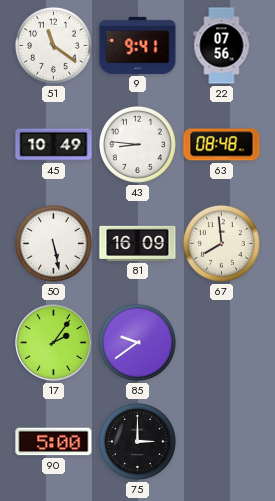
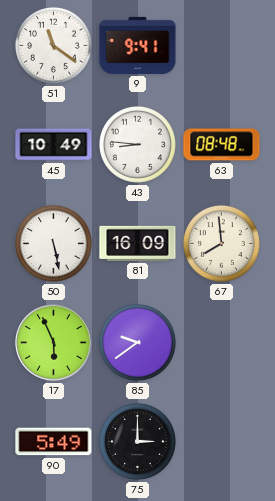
22: 07:56 -> none (222, 46)
17: 2:06 -> 5:56 (54, 343)
90: 5:00 -> 5:49 (54, 442)
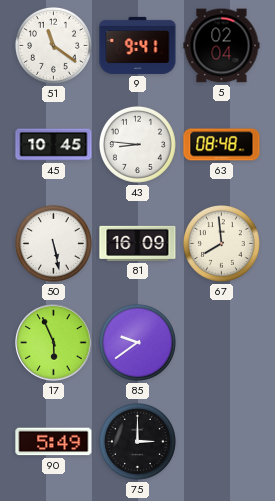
5: none -> 02:04 (222, 46)
45: 10:49 -> 10:45 (54, 145)
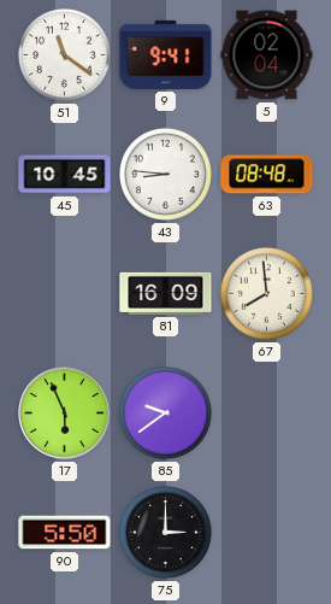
50: 5:28 -> none (53, 243)
90: 5:49 -> 5:50 (65, 533)
